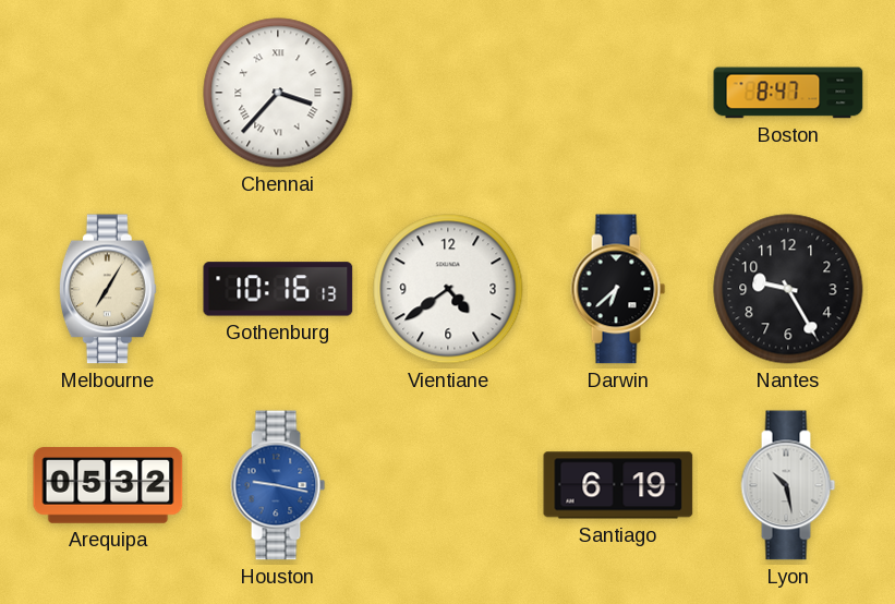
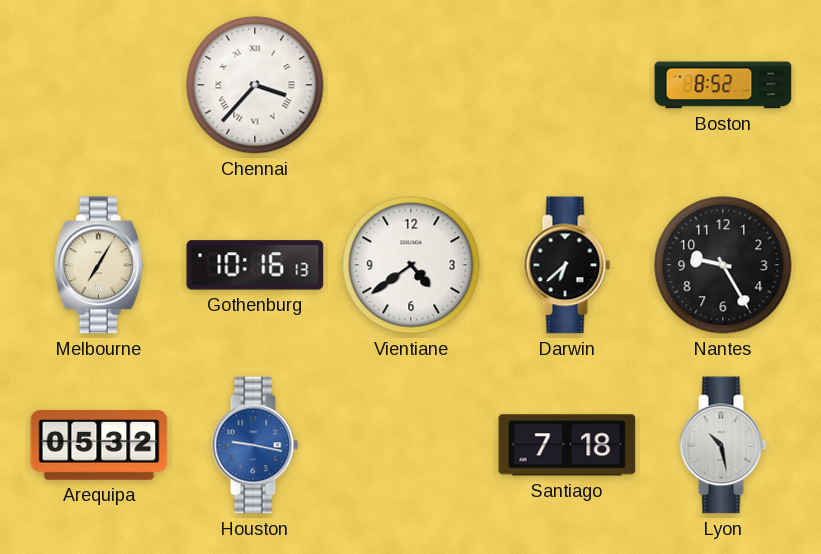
Boston: 8:47 -> 8:52 (723, 85)
Santiago: 6:19 -> 7:18 (567, 445)
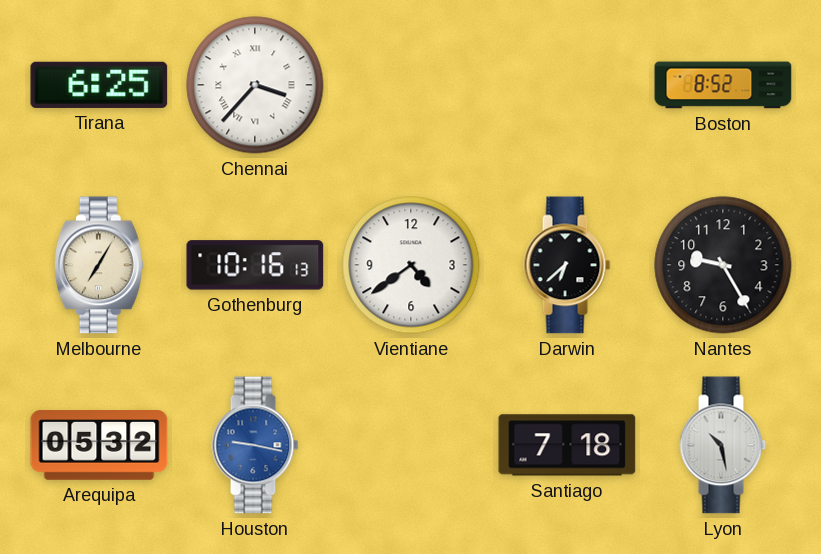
Tirana: none -> 6:25 (99, 85)
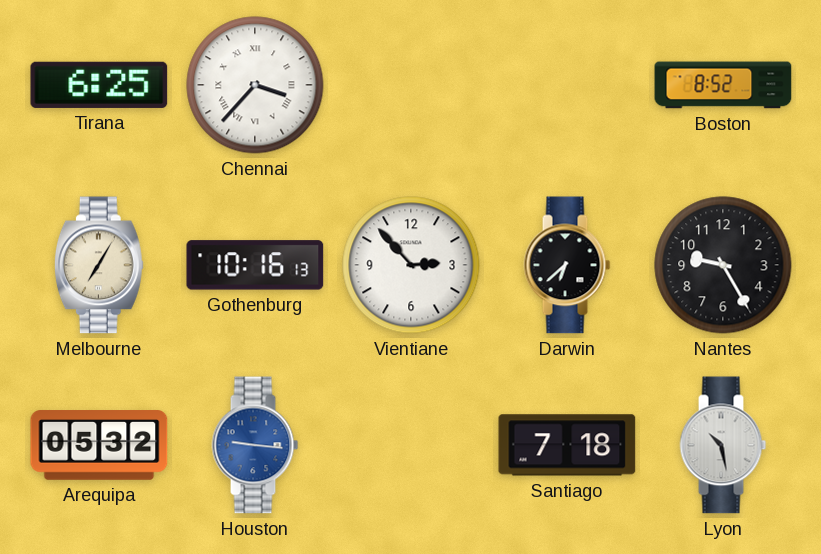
Vientiane: 4:39 -> 2:53 (411, 265)
Houston: 9:17 -> 9:16 (255, 445)
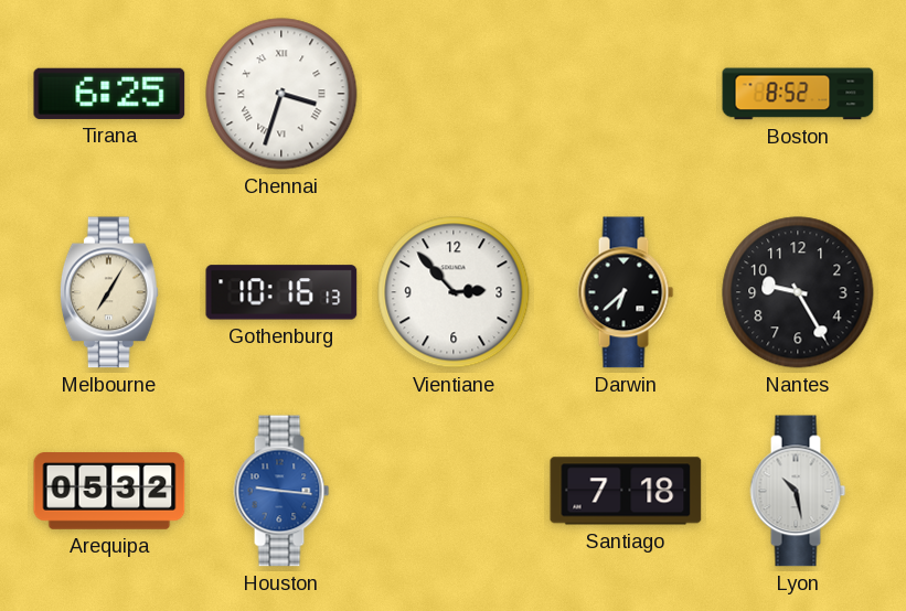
Chennai: 3:37 -> 3:33 (281, 94)
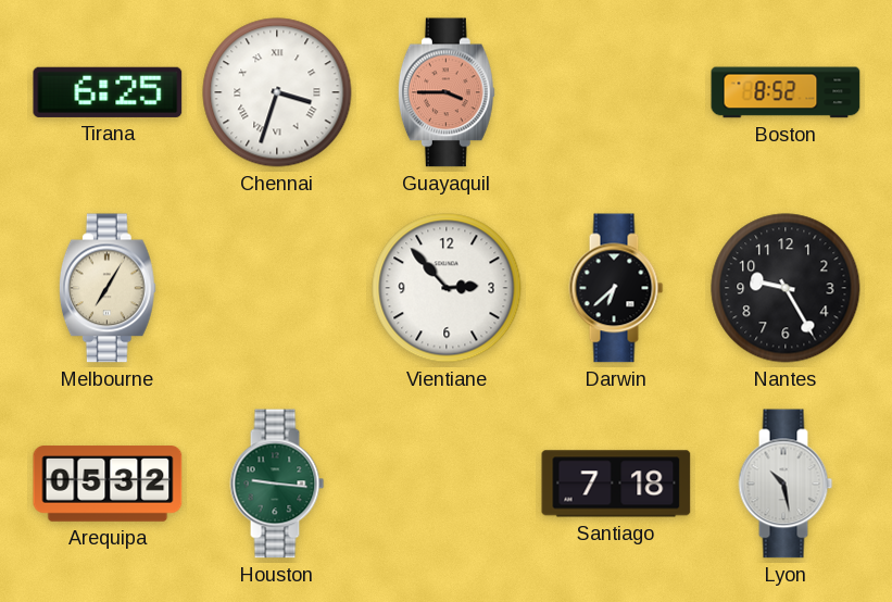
Guayaquil: none -> 3:45 (447, 92)
Gothenburg: 10:16 -> none (281, 292)
Houston dial: blue -> green (277, 484)
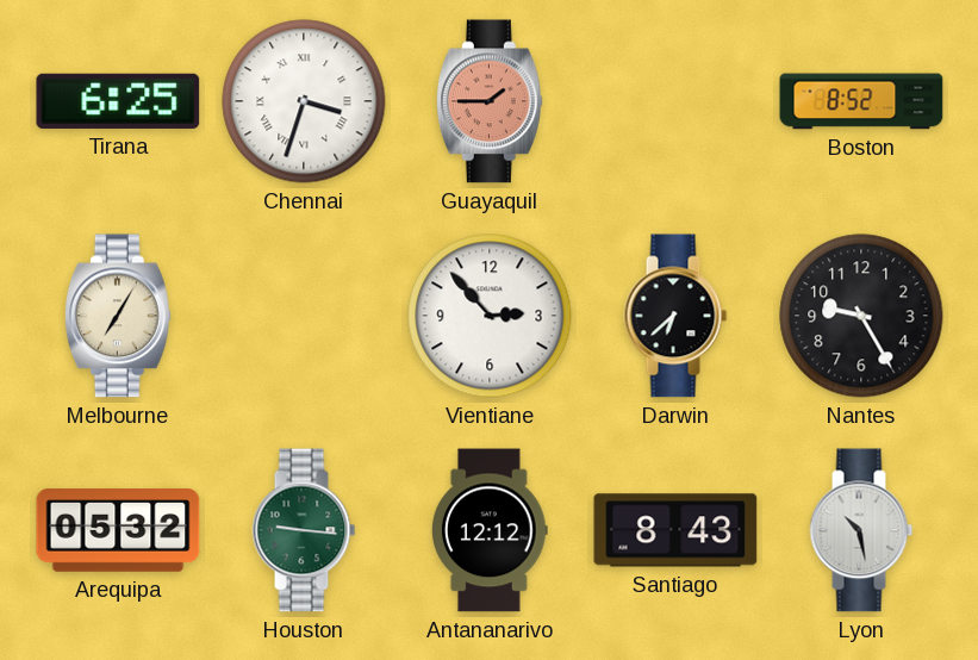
Guayaquil: 3:45 -> 1:45 (490, 101)
Antananarivo: none -> 12:12 (490, 530)
Santiago: 7:18 -> 8:43 (675, 530)
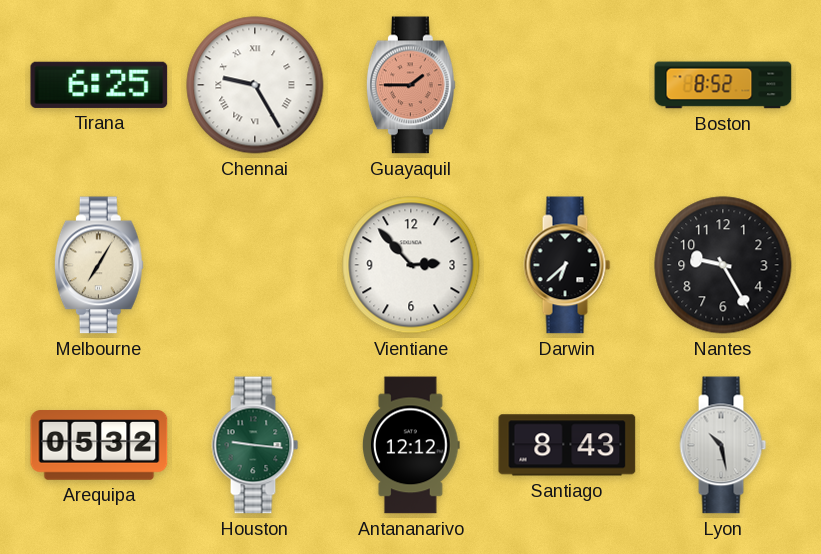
Chennai: 3:33 -> 9:25 (255, 85)
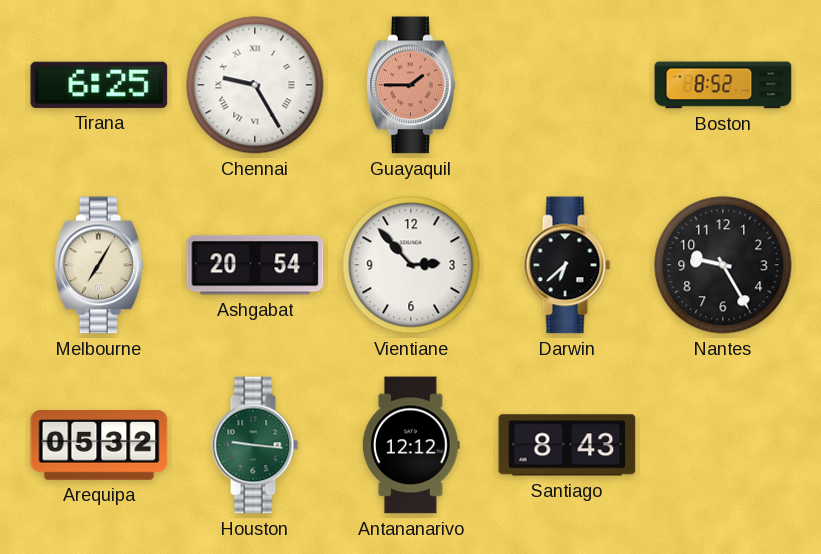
Ashgabat: none -> 20:54 (255, 265)
Lyon: 10:28 -> none (723, 445)
